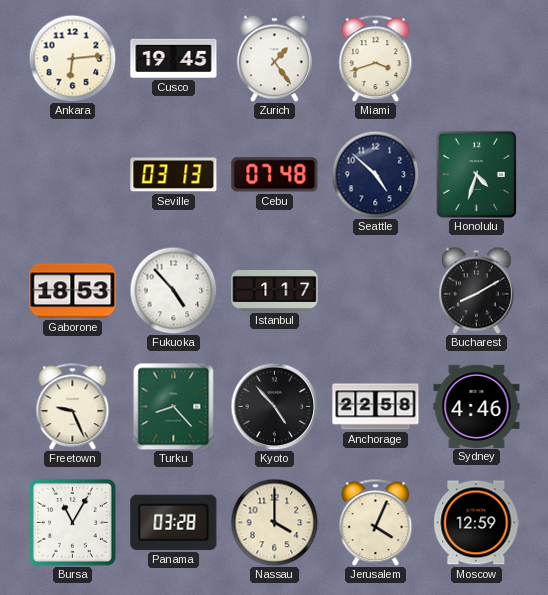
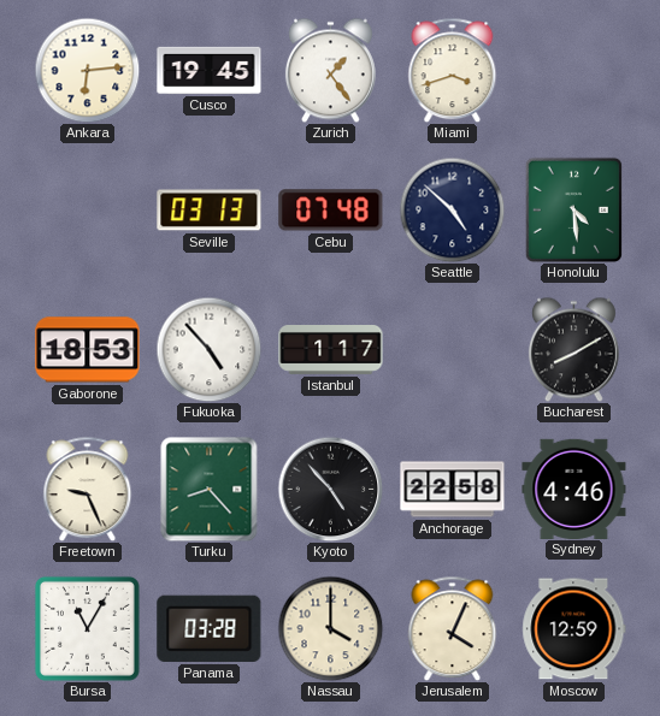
Honolulu: 4:33 -> 4:29 (573, 209)
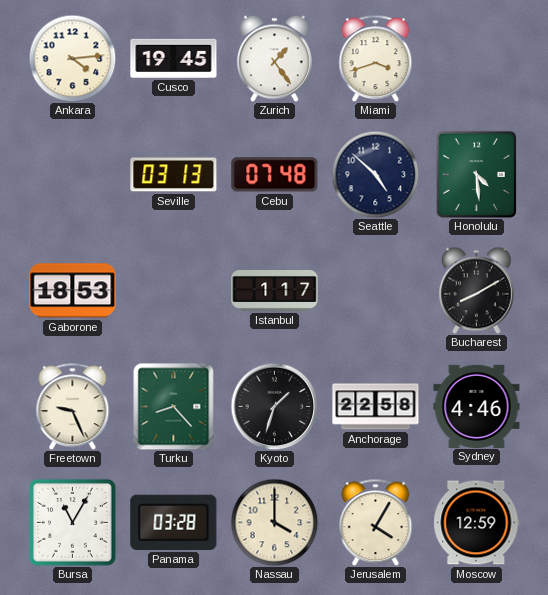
Ankara: 6:14 -> 4:14 (72, 58)
Fukuoka: 4:53 -> none (208, 349)
Kyoto: 4:53 -> 1:33 (274, 406)
Jerusalem: 4:04 -> 4:05 (376, 522)
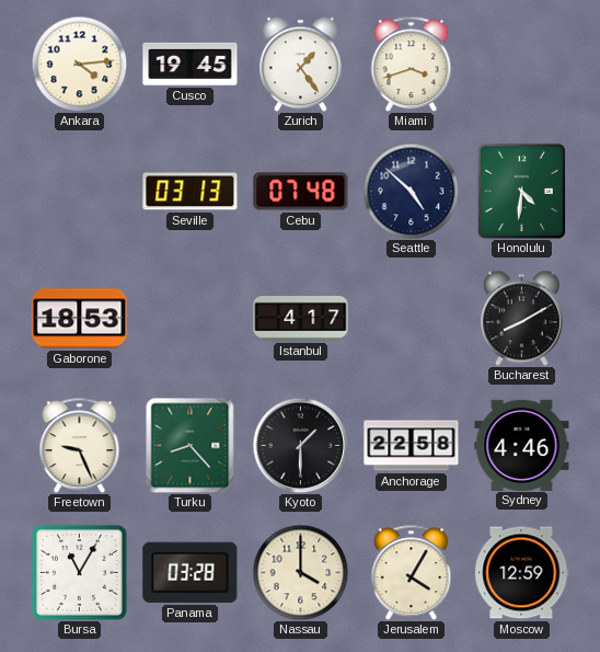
Honolulu: 4:29 -> 4:31 (521, 191)
Istanbul: 1:17 -> 4:17 (301, 319)
Kyoto: 1:33 -> 1:30 (300, 445)
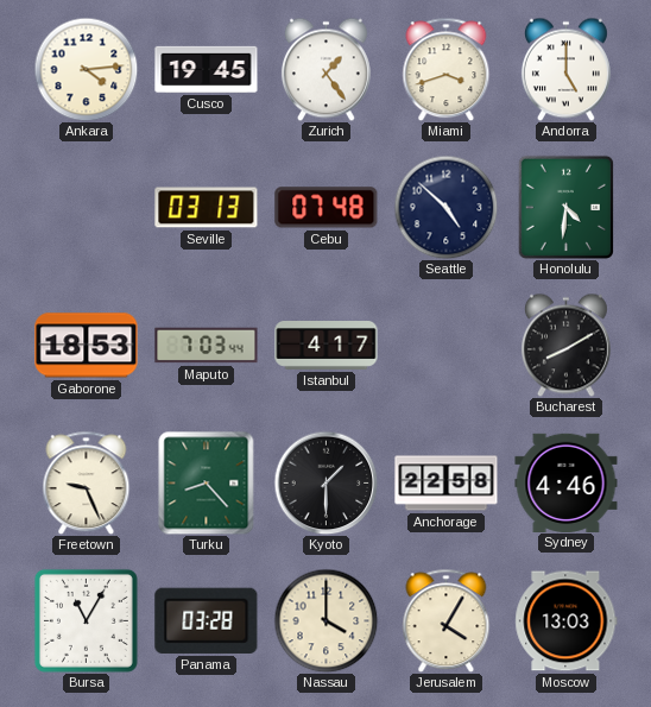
Andorra: none -> 5:00 (565, 69)
Maputo: none -> 7:03 (207, 346)
Moscow: 12:59 -> 13:03 (567, 621)
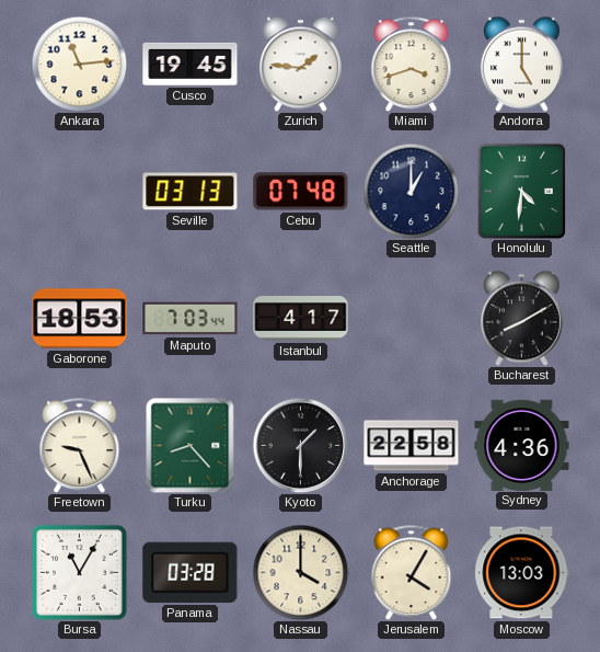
Ankara: 4:14 -> 11:14 (79, 64)
Zurich: 1:24 -> 1:46 (300, 64)
Seattle: 4:52 -> 1:00 (411, 191)
Sydney: 4:46 -> 4:36 (522, 445)
